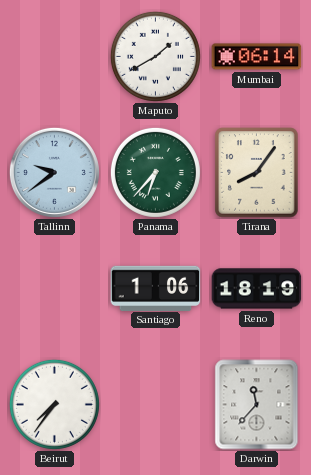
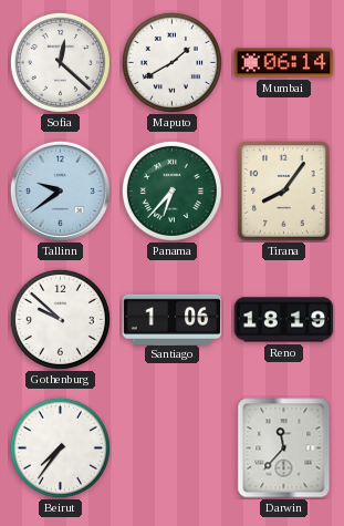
Sofia: none -> 12:22 (60, 62)
Gothenburg: none -> 9:52 (60, 319)
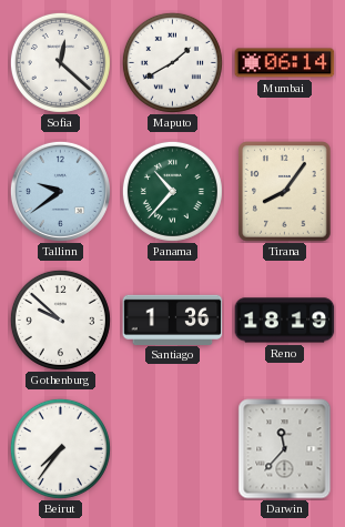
Panama: 6:37 -> 10:37 (172, 191)
Santiago: 1:06 -> 1:36 (173, 320)
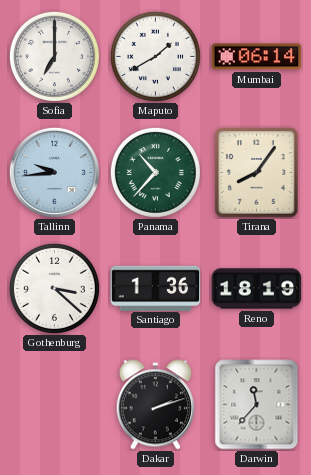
Sofia: 12:22 -> 7:00 (54, 56)
Tallinn: 9:39 -> 9:44 (54, 172)
Gothenburg: 9:52 -> 3:22 (54, 288)
Beirut: 7:36 -> none (60, 448)
Dakar: none -> 2:12 (155, 405)
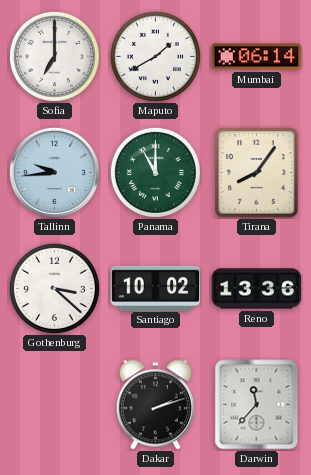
Panama: 10:37 -> 11:00 (155, 172)
Santiago: 1:36 -> 10:02 (156, 288)
Reno: 18:19 -> 13:36 (257, 289)
